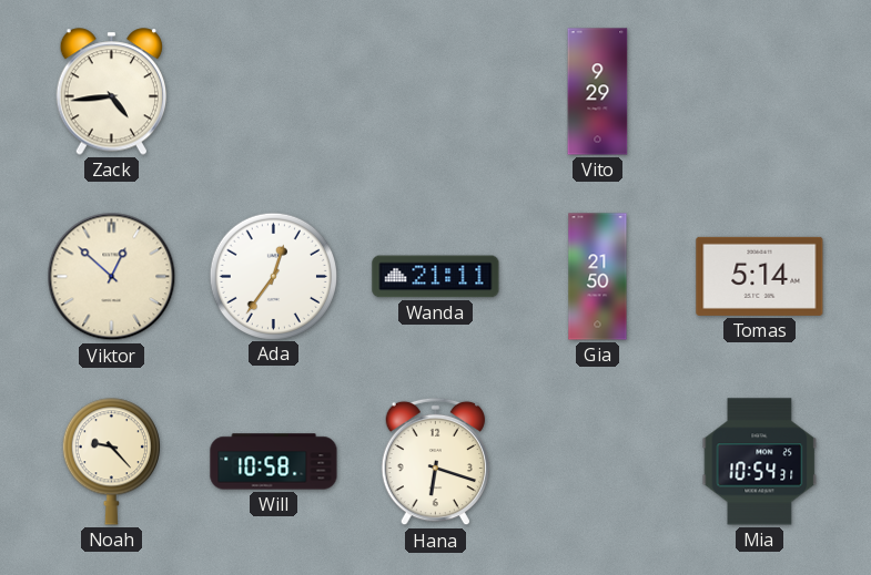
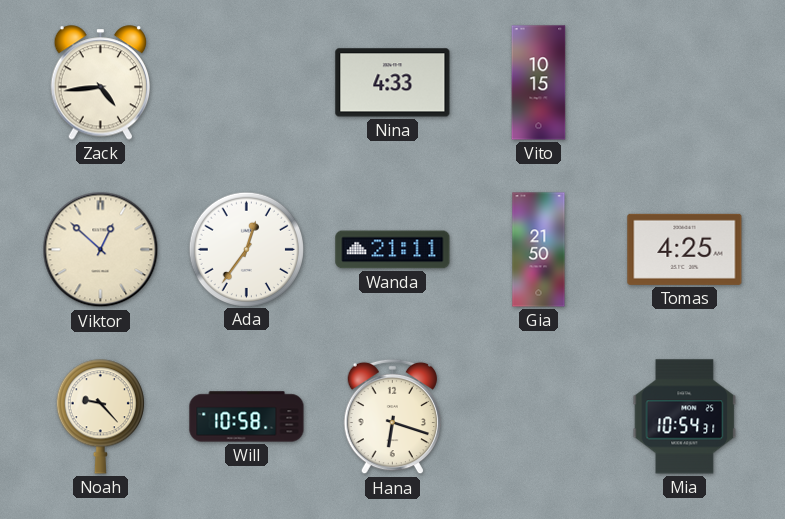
Nina: none -> 4:33 (393, 83)
Vito: 9:29 -> 10:15 (539, 83)
Tomas: 5:14 -> 4:25 (685, 249)
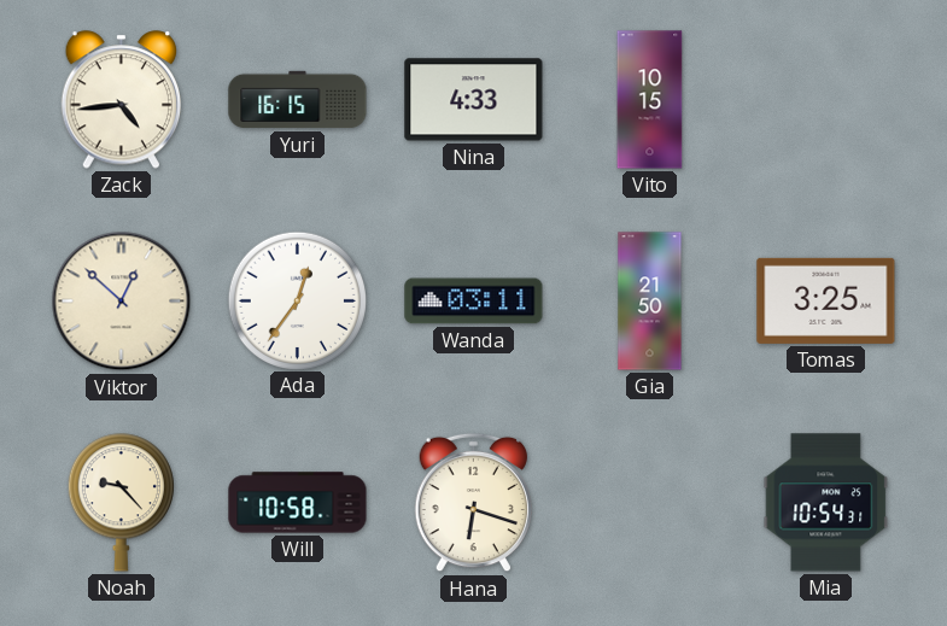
Yuri: none -> 16:15 (298, 100)
Wanda: 21:11 -> 03:11 (474, 302)
Tomas: 4:25 -> 3:25 (826, 300)
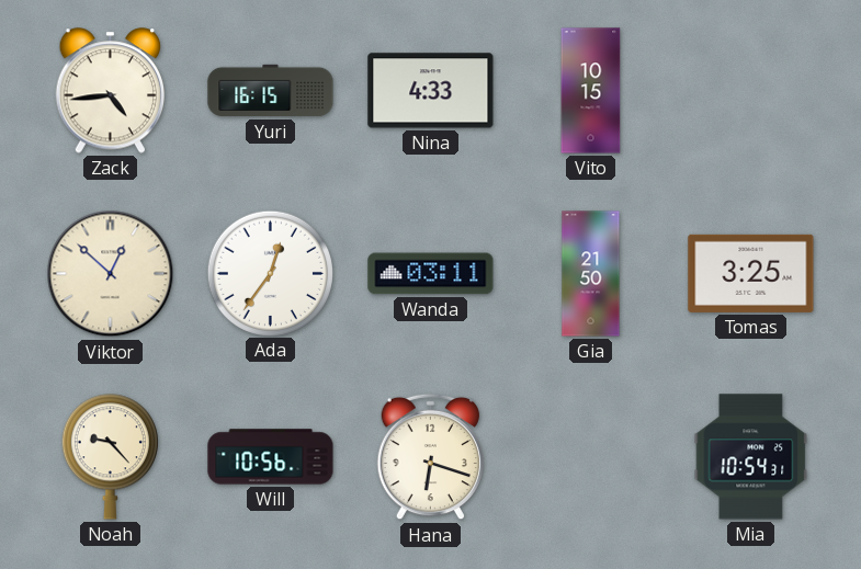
Will: 10:58 -> 10:56 (271, 457)
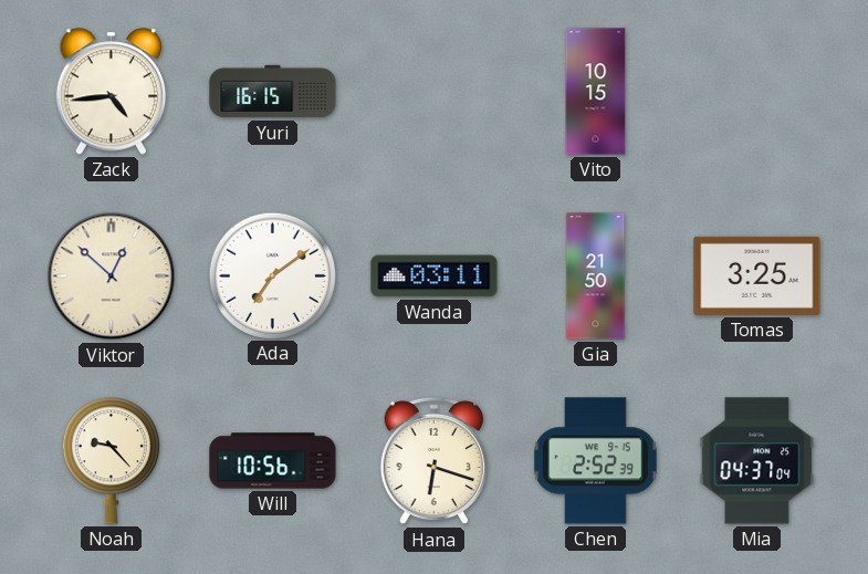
Nina: 4:33 -> none (431, 91)
Ada: 12:36 -> 7:09 (272, 275)
Chen: none -> 2:52 (596, 461)
Mia: 10:54 -> 04:37 (757, 461)
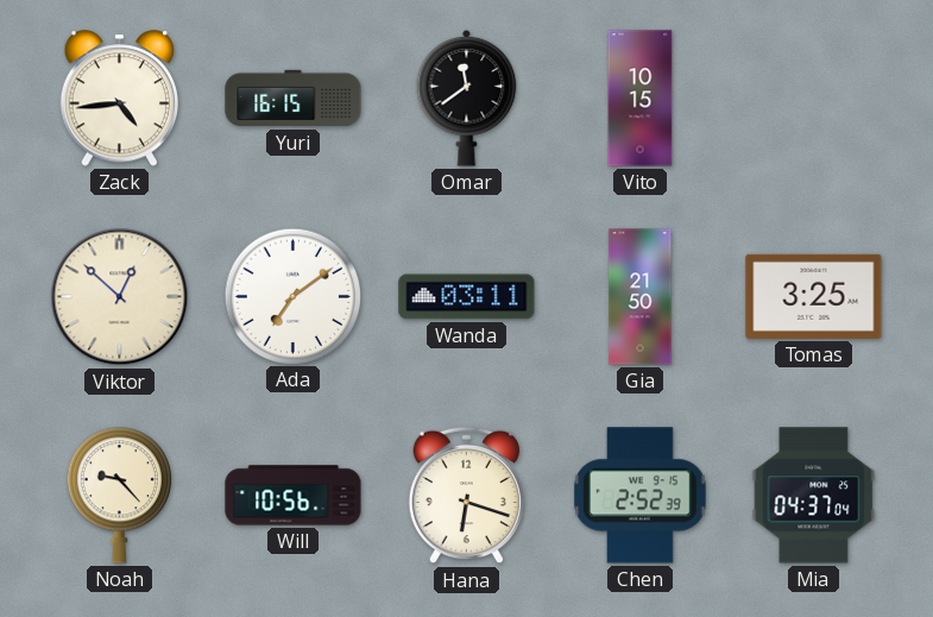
Omar: none -> 11:39 (467, 97)
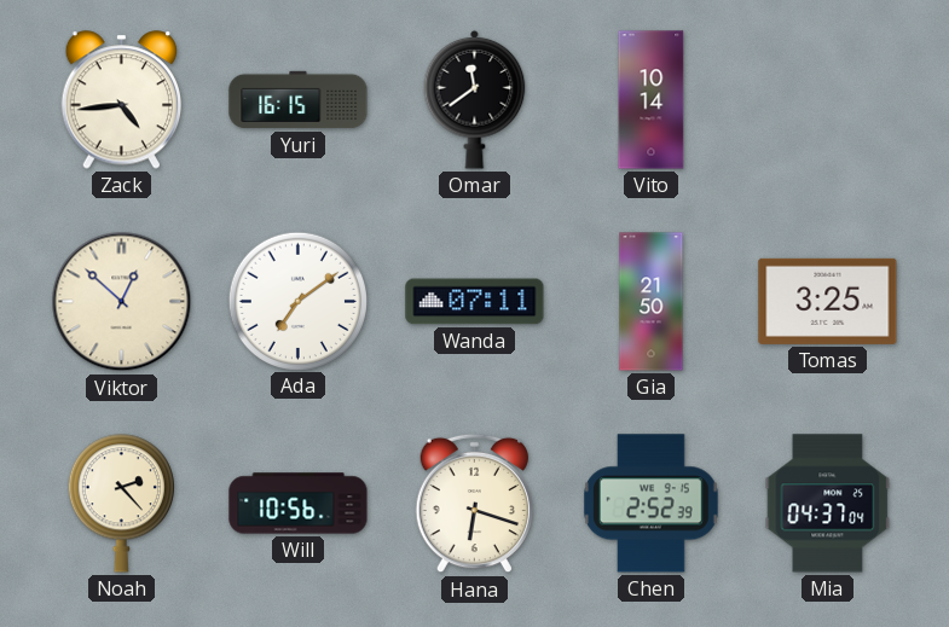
Vito: 10:15 -> 10:14 (652, 100)
Wanda: 03:11 -> 07:11 (475, 302)
Noah: 9:23 -> 2:23 (121, 504)
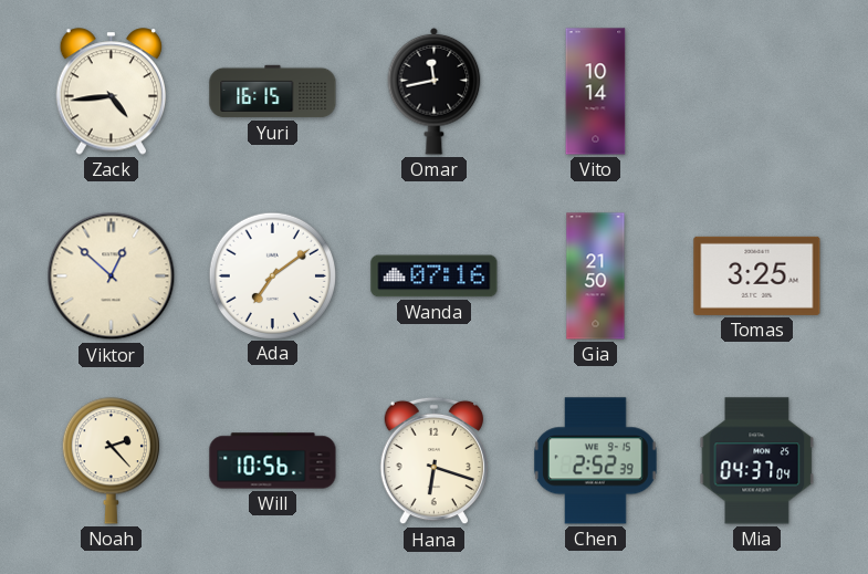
Omar: 11:39 -> 11:43 (435, 91)
Wanda: 07:11 -> 07:16 (435, 276)
